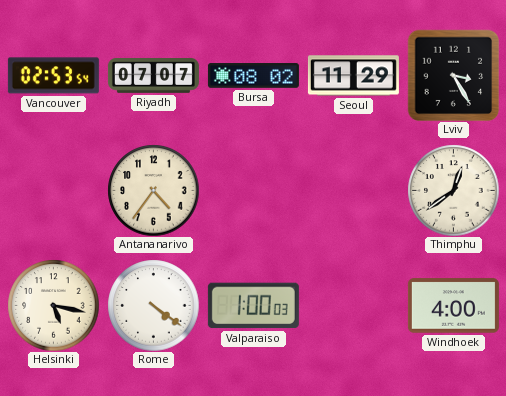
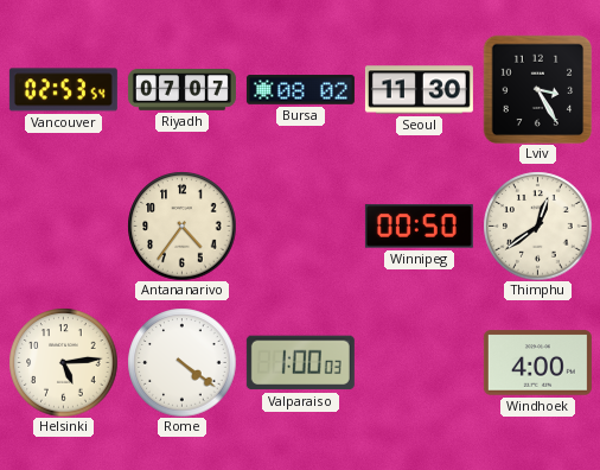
Seoul: 11:29 -> 11:30 (419, 90)
Winnipeg: none -> 00:50 (419, 227)
Helsinki: 5:17 -> 5:14 (63, 362)
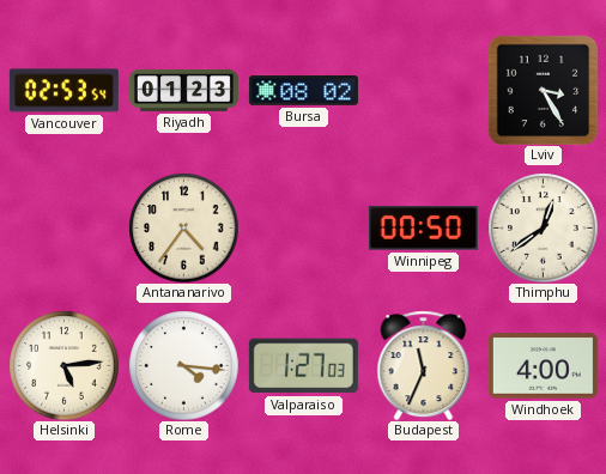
Riyadh: 07:07 -> 01:23 (183, 91)
Seoul: 11:30 -> none (419, 90)
Rome: 4:21 -> 4:16 (183, 365)
Valparaiso: 1:00 -> 1:27 (303, 366)
Budapest: none -> 11:34 (424, 365)
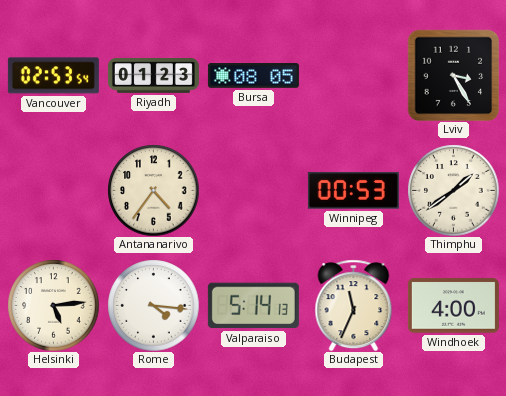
Bursa: 08:02 -> 08:05 (253, 76)
Winnipeg: 00:50 -> 00:53 (353, 191)
Thimphu: 12:39 -> 1:39 (453, 190)
Valparaiso: 1:27 -> 5:14 (253, 306)
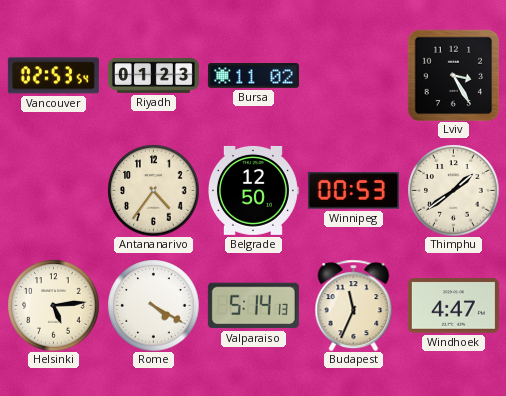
Bursa: 08:05 -> 11:02 (253, 76)
Belgrade: none -> 12:50 (253, 190)
Rome: 4:16 -> 4:20 (153, 305)
Windhoek: 4:00 -> 4:47 (453, 306)
